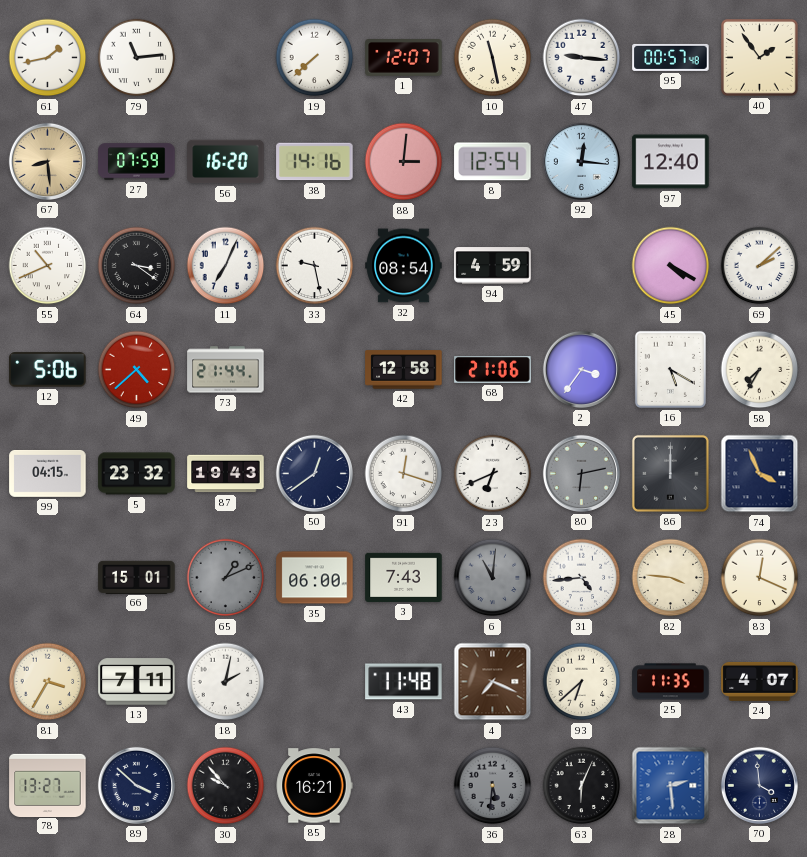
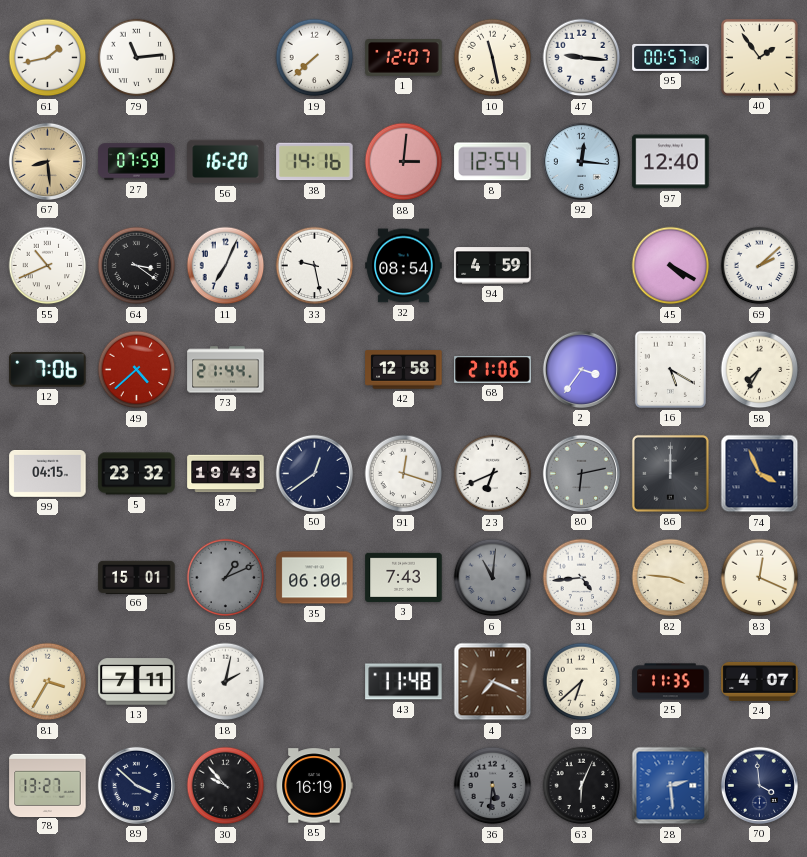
12: 5:06 -> 7:06 (48, 370)
85: 16:21 -> 16:19 (314, 786)
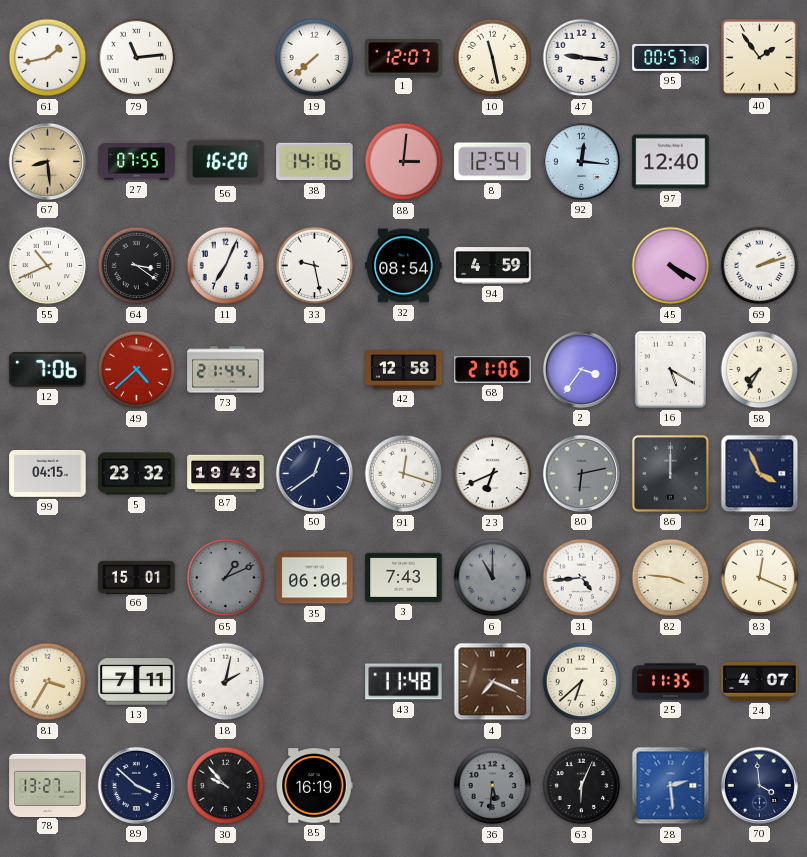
27: 07:59 -> 07:55 (137, 162)
69: 2:08 -> 2:12 (760, 266)
6: 11:01 -> 11:00 (493, 578)
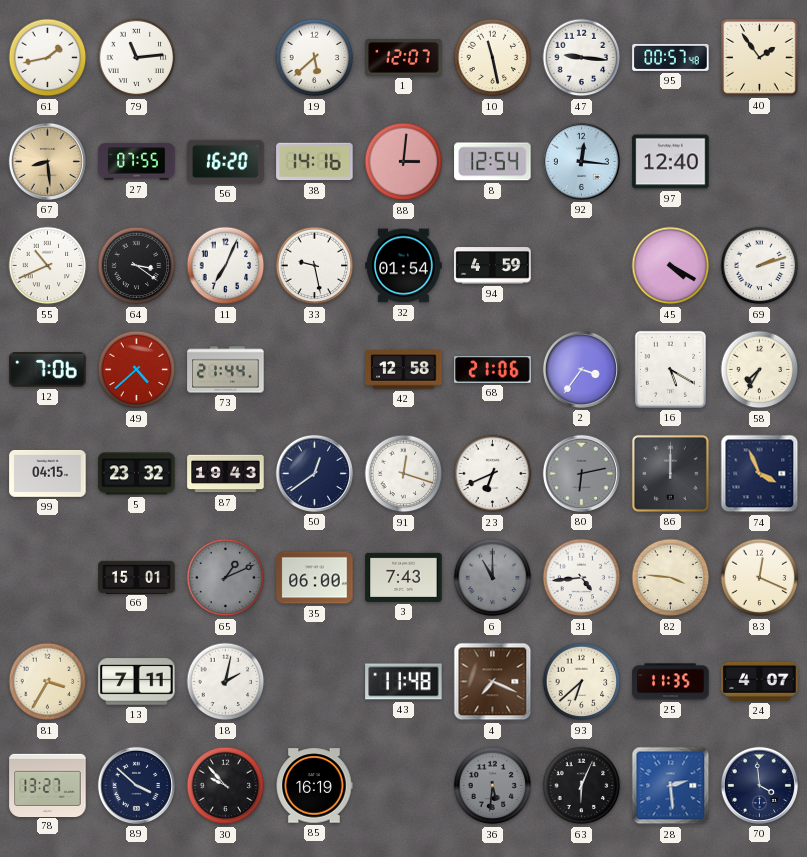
19: 7:38 -> 5:38 (315, 58)
32: 08:54 -> 01:54 (404, 266)
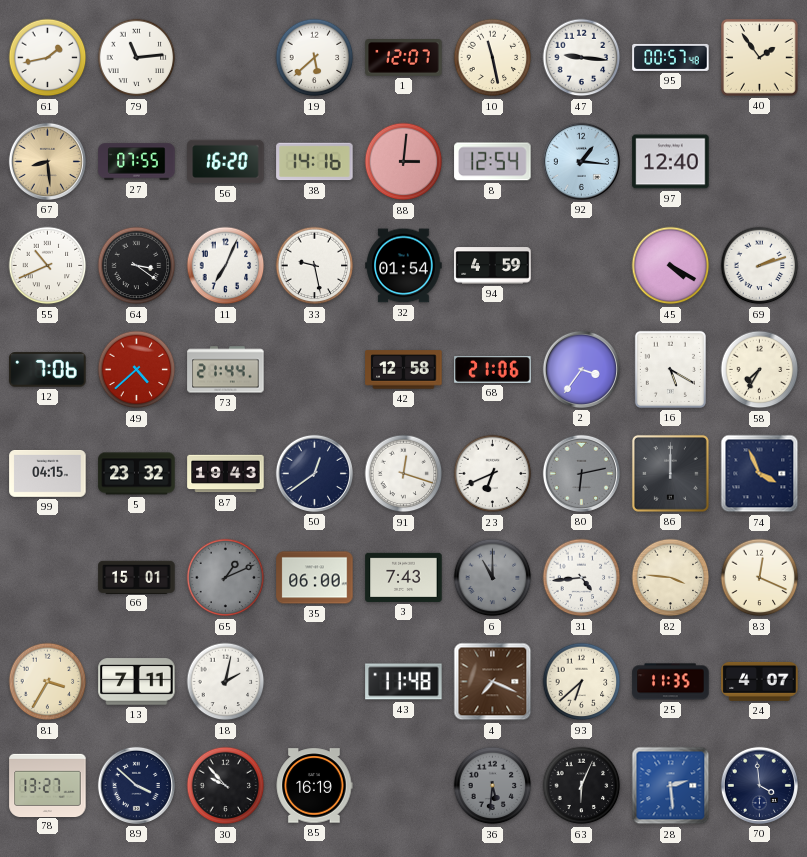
92: 12:16 -> 1:16 (581, 161)
